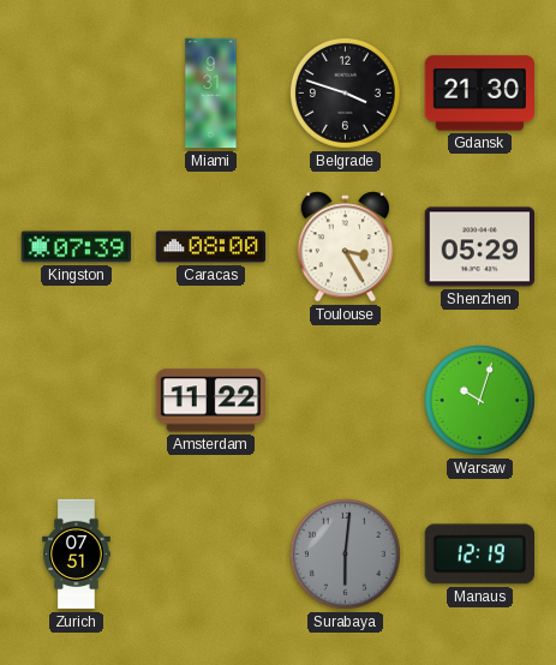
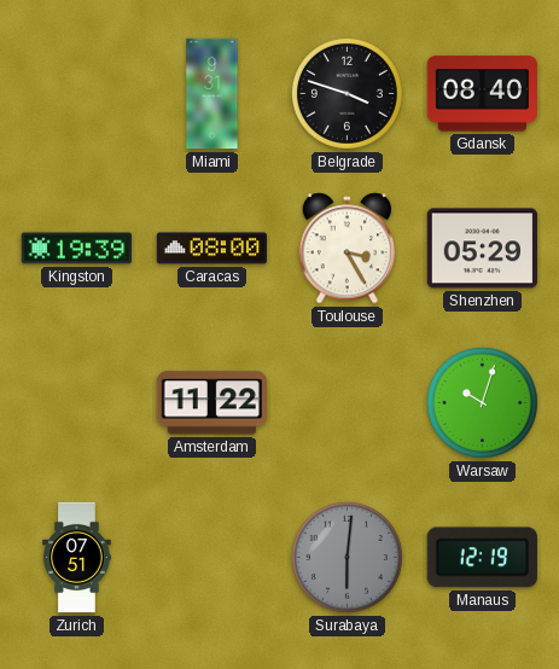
Gdansk: 21:30 -> 08:40 (482, 94)
Kingston: 07:39 -> 19:39 (77, 249)
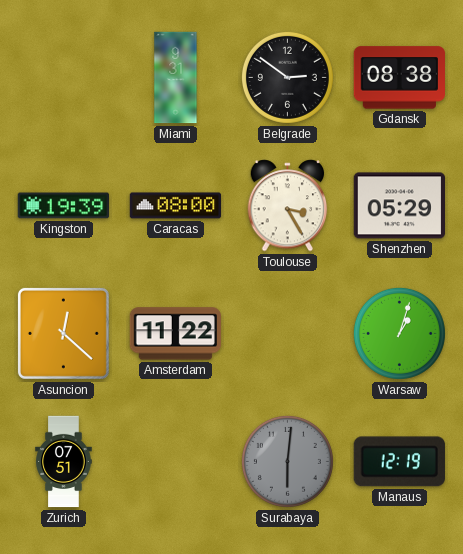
Belgrade: 3:48 -> 2:51 (287, 77)
Gdansk: 08:40 -> 08:38 (399, 78)
Asuncion: none -> 12:22 (63, 333)
Warsaw: 10:03 -> 1:03 (399, 333)
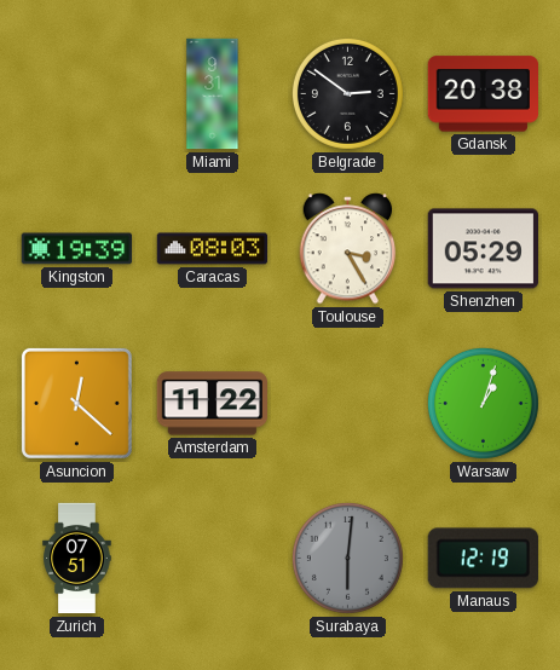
Gdansk: 08:38 -> 20:38 (483, 94)
Caracas: 08:00 -> 08:03 (213, 249)
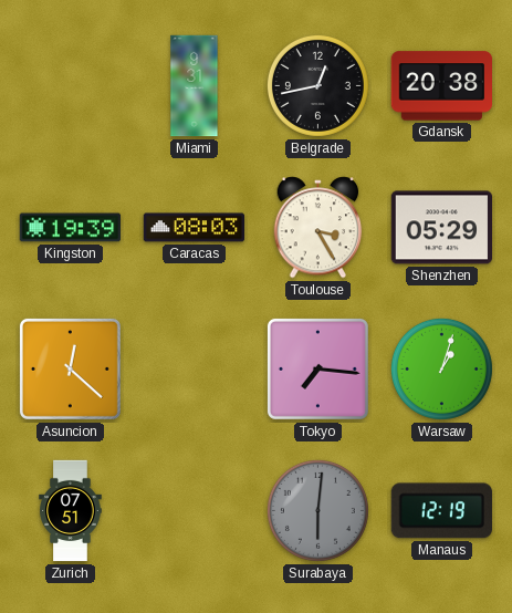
Belgrade: 2:51 -> 12:43 (317, 85)
Amsterdam: 11:22 -> none (212, 404)
Tokyo: none -> 7:16 (317, 368)
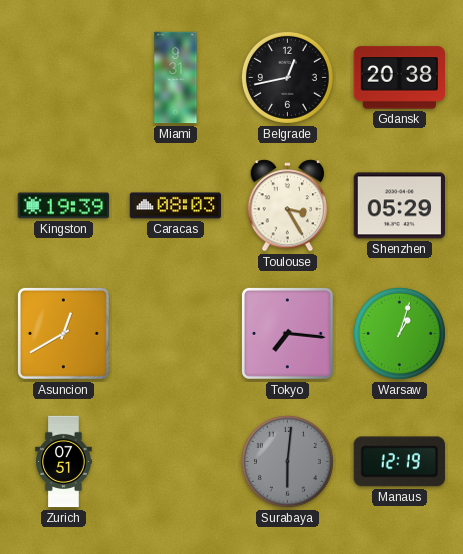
Asuncion: 12:22 -> 12:40 (63, 333)
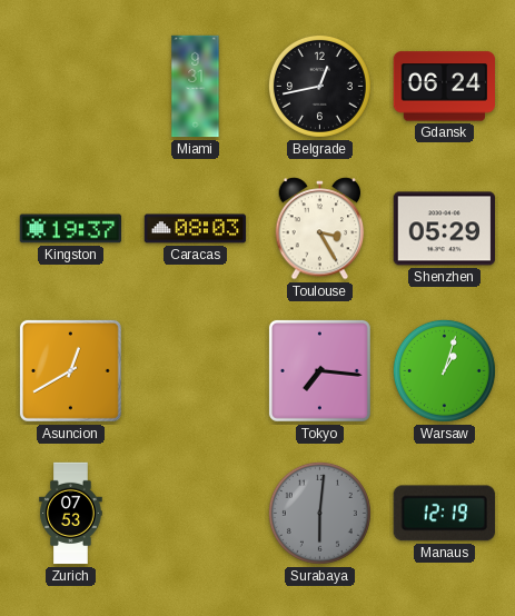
Gdansk: 20:38 -> 06:24 (444, 87)
Kingston: 19:39 -> 19:37 (71, 229)
Zurich: 07:51 -> 07:53 (71, 514)
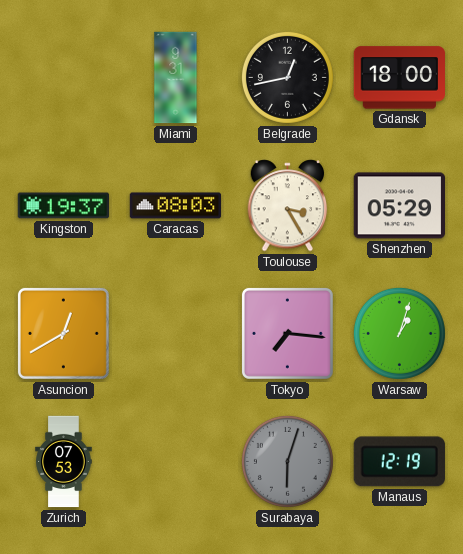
Gdansk: 06:24 -> 18:00 (399, 78)
Surabaya: 6:01 -> 6:03 (287, 461)
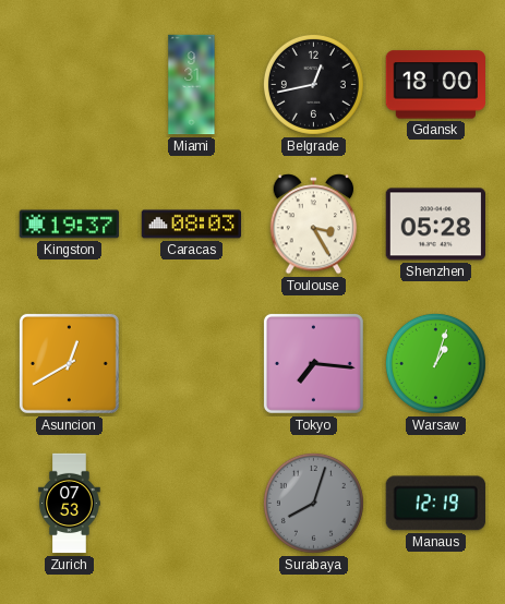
Shenzhen: 05:29 -> 05:28 (435, 225)
Surabaya: 6:03 -> 8:03 (313, 503)
